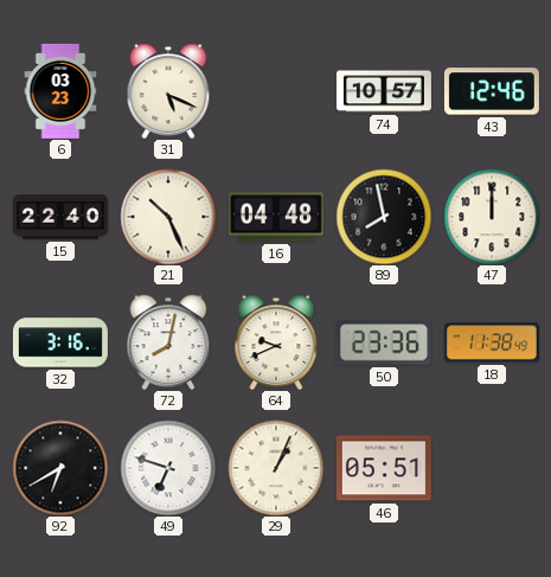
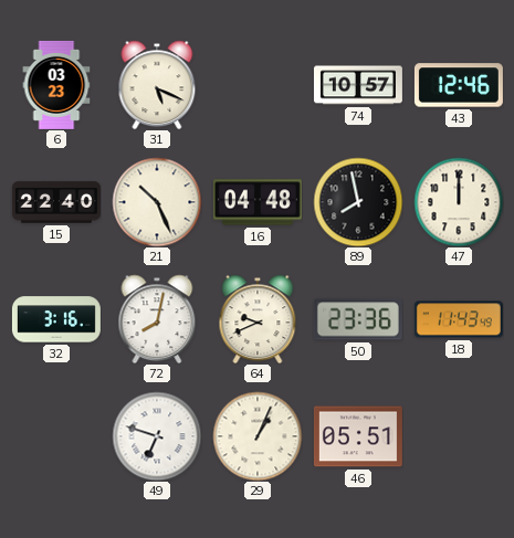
18: 11:38 -> 11:43 (459, 319)
92: 6:40 -> none (60, 468)
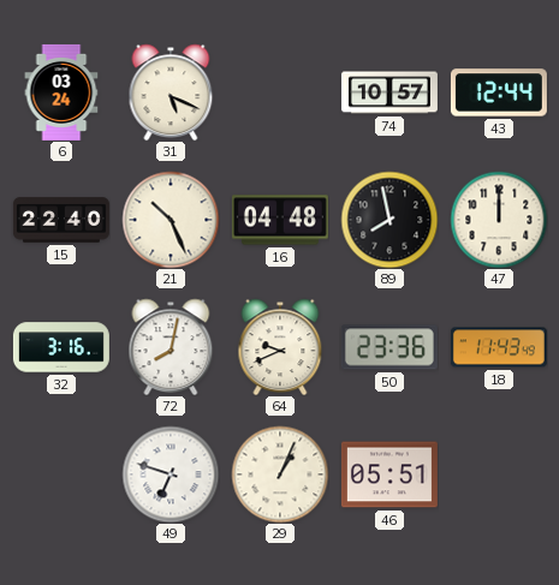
6: 03:23 -> 03:24 (61, 92)
43: 12:46 -> 12:44 (499, 92)
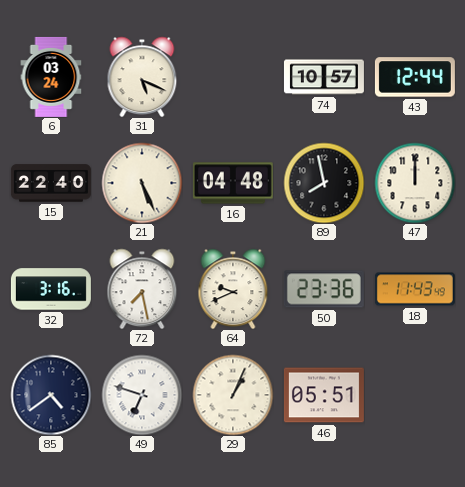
21: 10:26 -> 5:26 (142, 183)
72: 8:02 -> 7:28 (142, 289)
85: none -> 4:39 (51, 395)
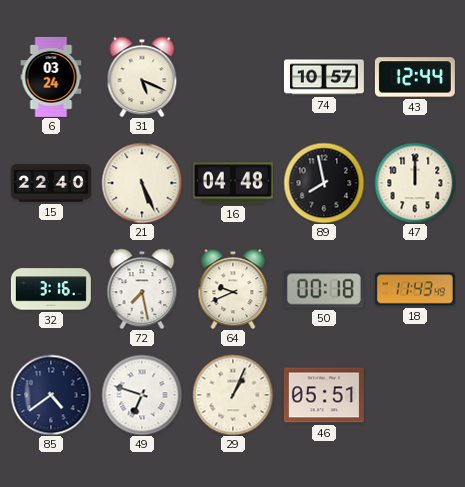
50: 23:36 -> 00:18 (324, 289)
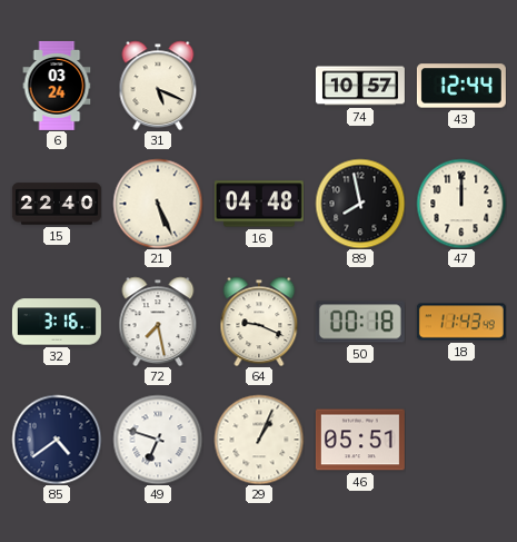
64: 9:41 -> 9:19 (259, 322)
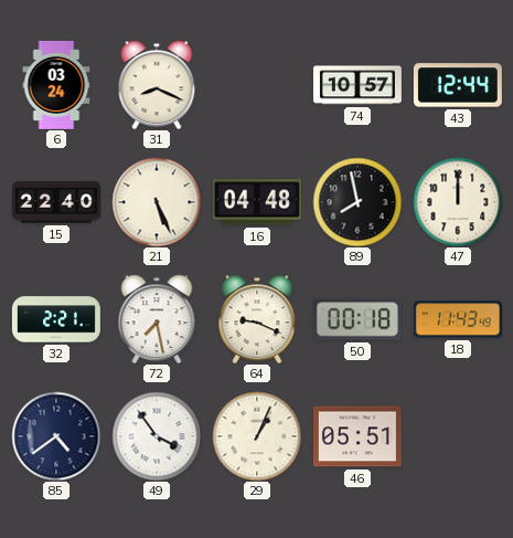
31: 5:19 -> 8:19 (157, 85)
32: 3:16 -> 2:21 (56, 319)
49: 6:48 -> 3:54 (157, 436)
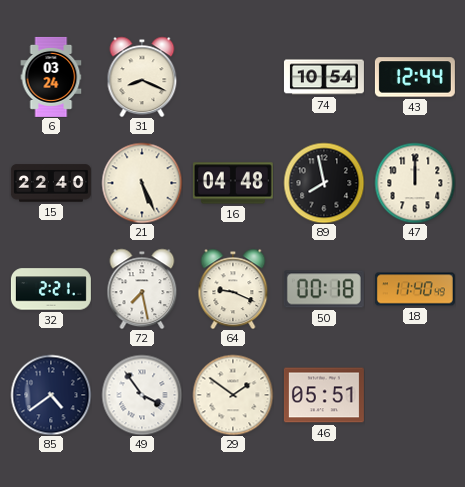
74: 10:57 -> 10:54 (324, 77)
18: 11:43 -> 11:40 (415, 289)
29: 1:04 -> 1:51 (233, 395)
